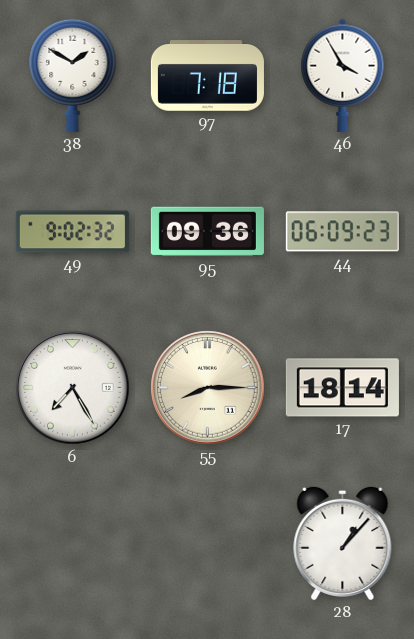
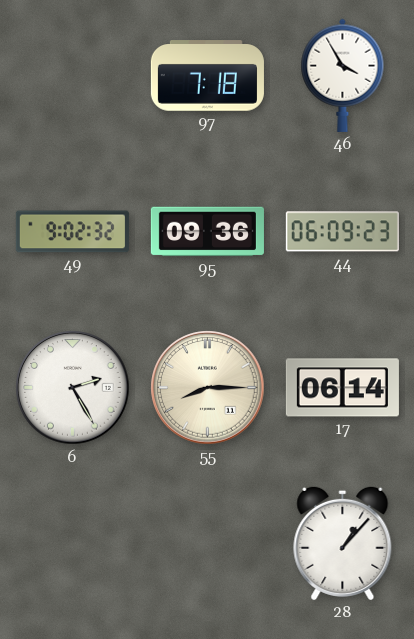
38: 1:50 -> none (73, 75)
6: 7:25 -> 2:25 (73, 388)
17: 18:14 -> 06:14 (342, 388)
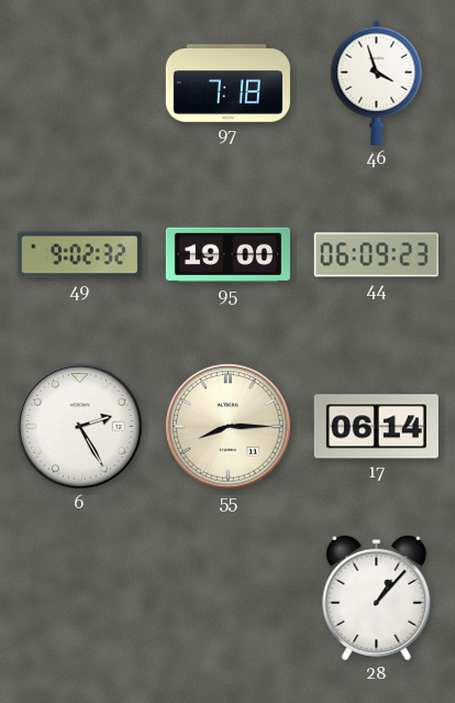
46: 3:55 -> 3:57 (377, 83)
95: 09:36 -> 19:00 (227, 255)
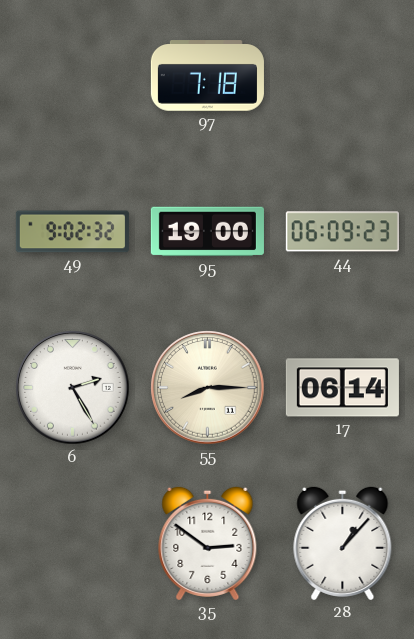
46: 3:57 -> none (377, 83)
35: none -> 2:51 (208, 543)
